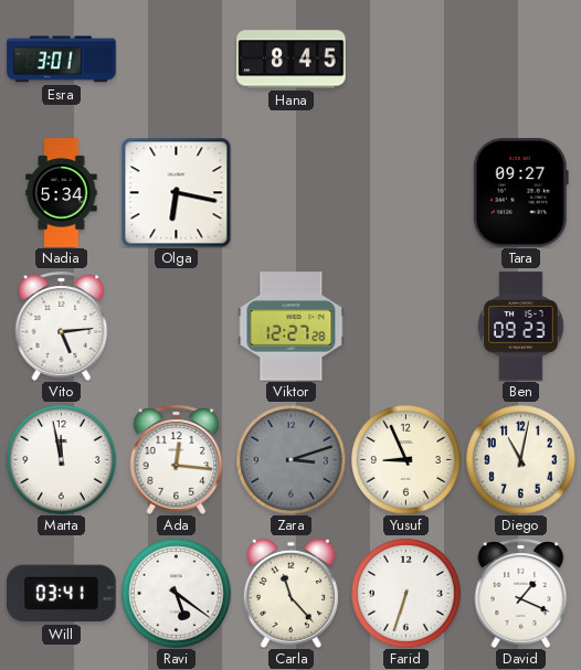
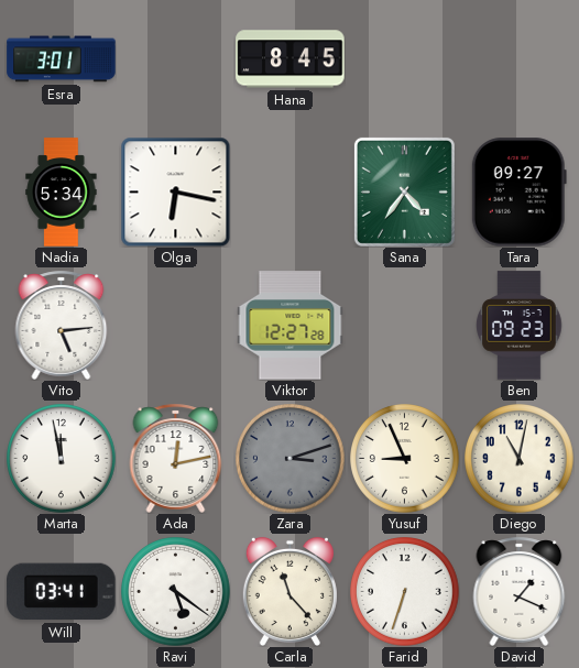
Sana: none -> 4:36 (404, 191)
Ada: 12:16 -> 12:13 (176, 458)
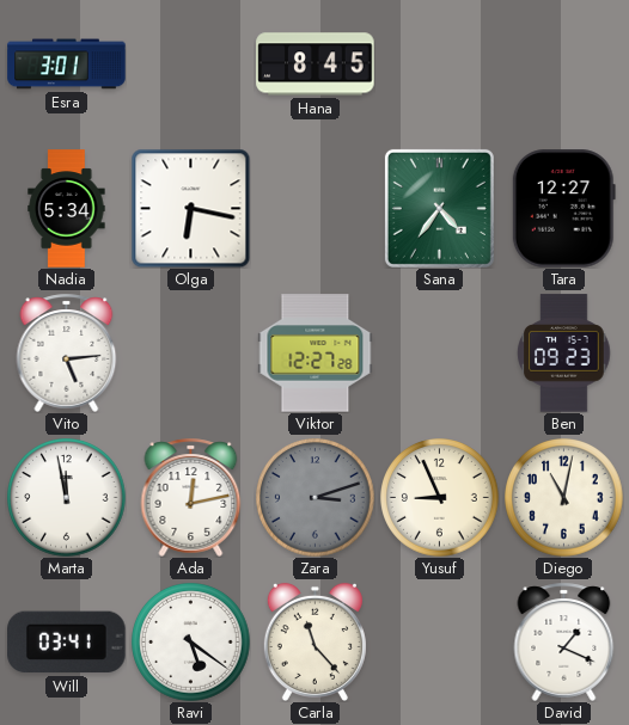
Tara: 09:27 -> 12:27 (563, 209)
Farid: 6:33 -> none (405, 592)
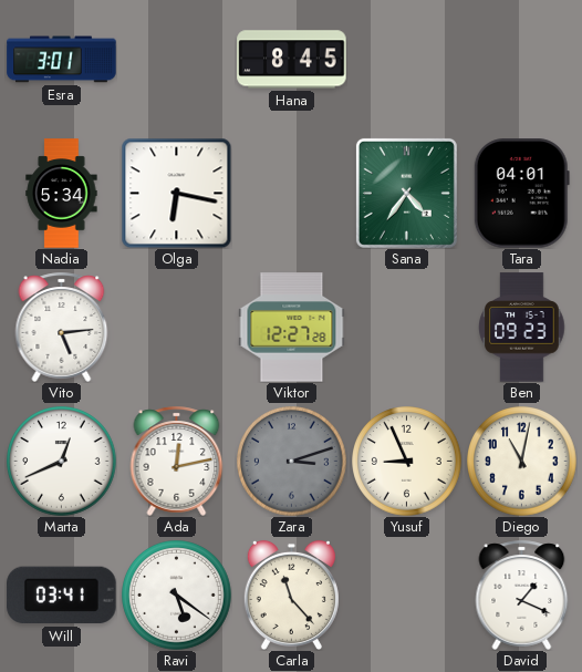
Tara: 12:27 -> 04:01 (521, 194)
Marta: 11:58 -> 12:41 (62, 462)
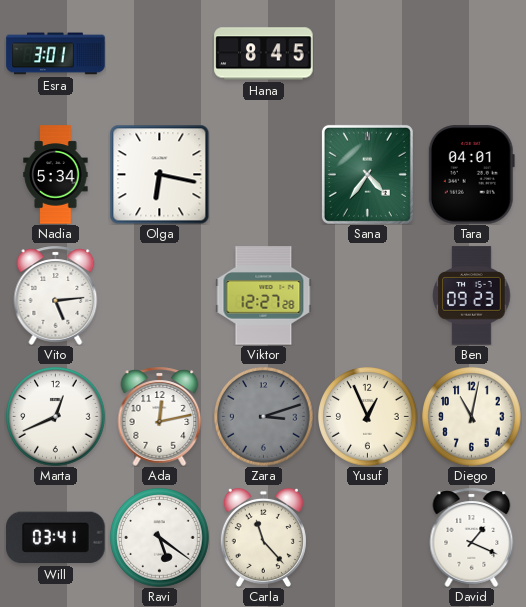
Yusuf: 8:56 -> 12:56 (368, 417)
